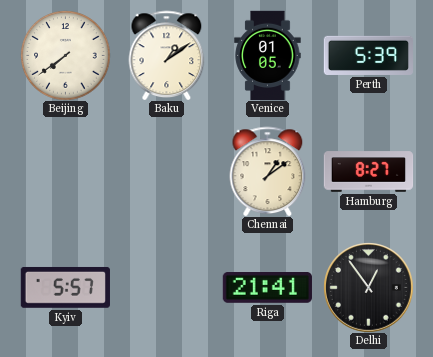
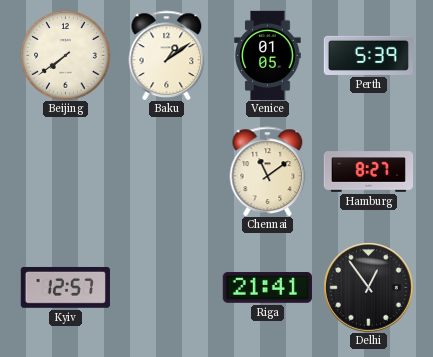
Chennai: 1:09 -> 11:09 (268, 171)
Kyiv: 5:57 -> 12:57 (65, 287)
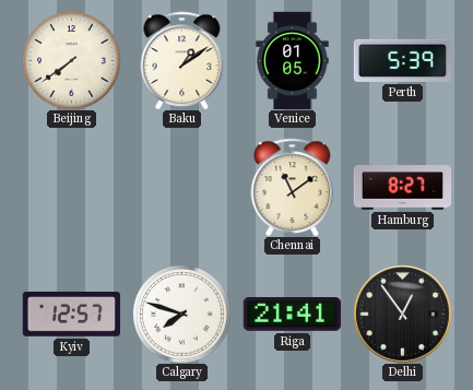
Calgary: none -> 7:48 (181, 314)
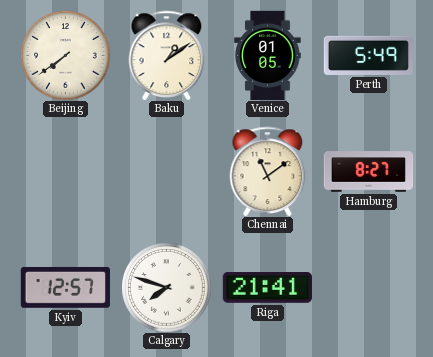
Perth: 5:39 -> 5:49 (368, 55)
Delhi: 12:54 -> none (402, 314)
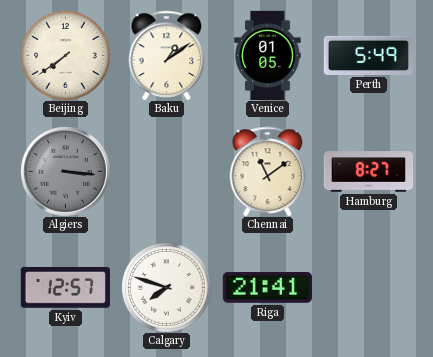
Algiers: none -> 3:16 (65, 171)
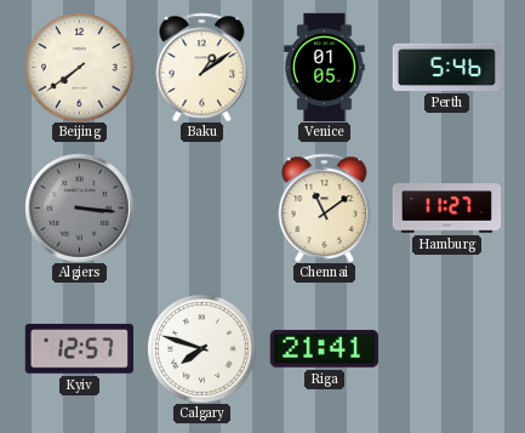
Perth: 5:49 -> 5:46 (446, 67)
Hamburg: 8:27 -> 11:27 (446, 209)
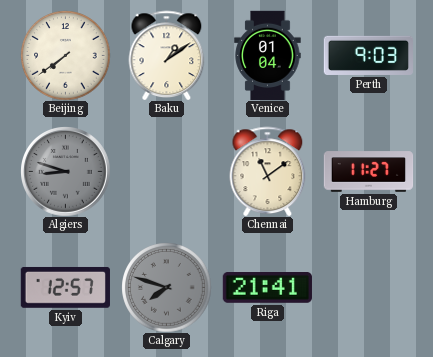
Venice: 01:05 -> 01:04 (268, 55)
Perth: 5:46 -> 9:03 (368, 55)
Algiers: 3:16 -> 8:48 (65, 171)
Calgary dial: white -> grey (166, 287)
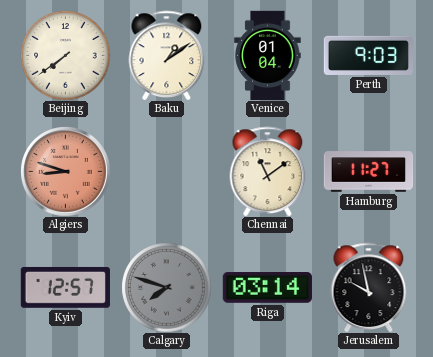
Algiers dial: grey -> salmon (65, 171)
Riga: 21:41 -> 03:14 (267, 288)
Jerusalem: none -> 9:58 (369, 287)
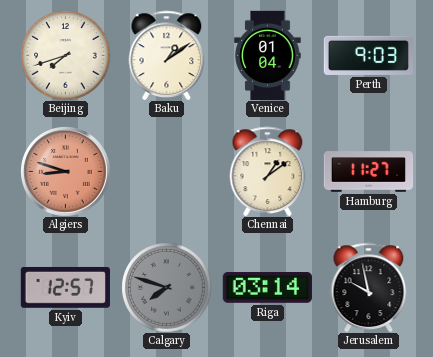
Beijing: 7:39 -> 7:42 (65, 55)
Chennai: 11:09 -> 1:09 (268, 171)
